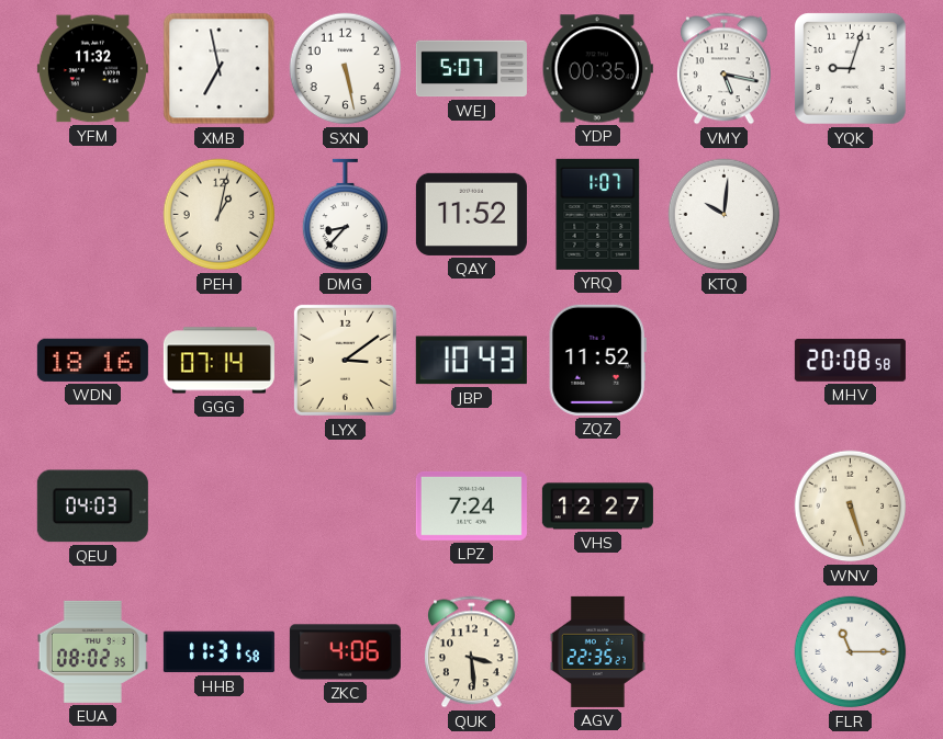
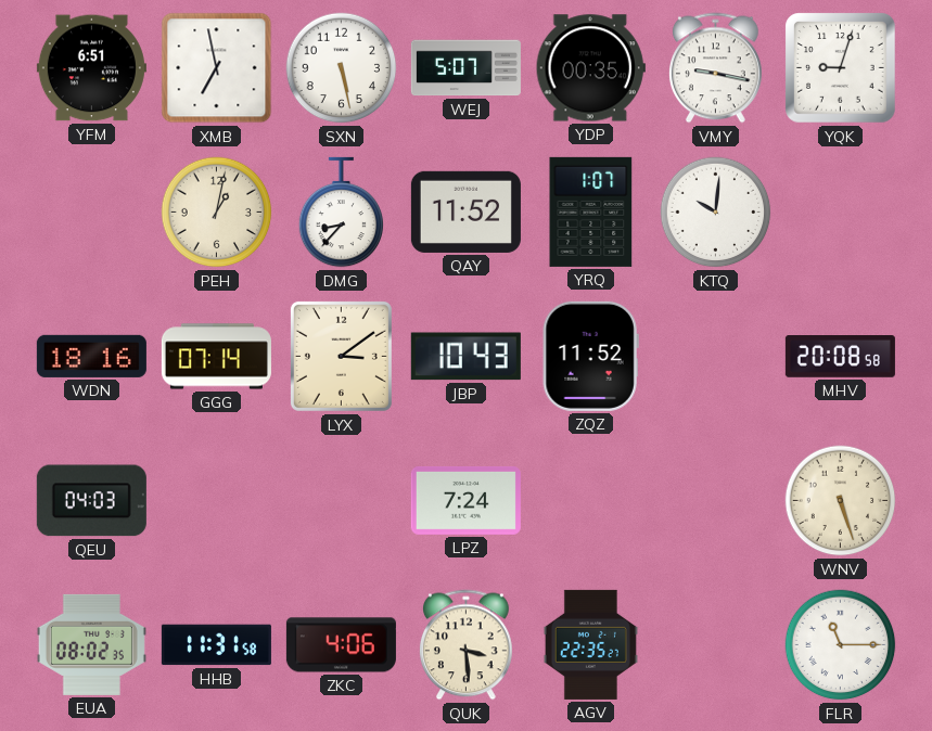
YFM: 11:32 -> 6:51 (91, 68)
VMY: 5:17 -> 9:17 (715, 68)
VHS: 12:27 -> none (597, 507)
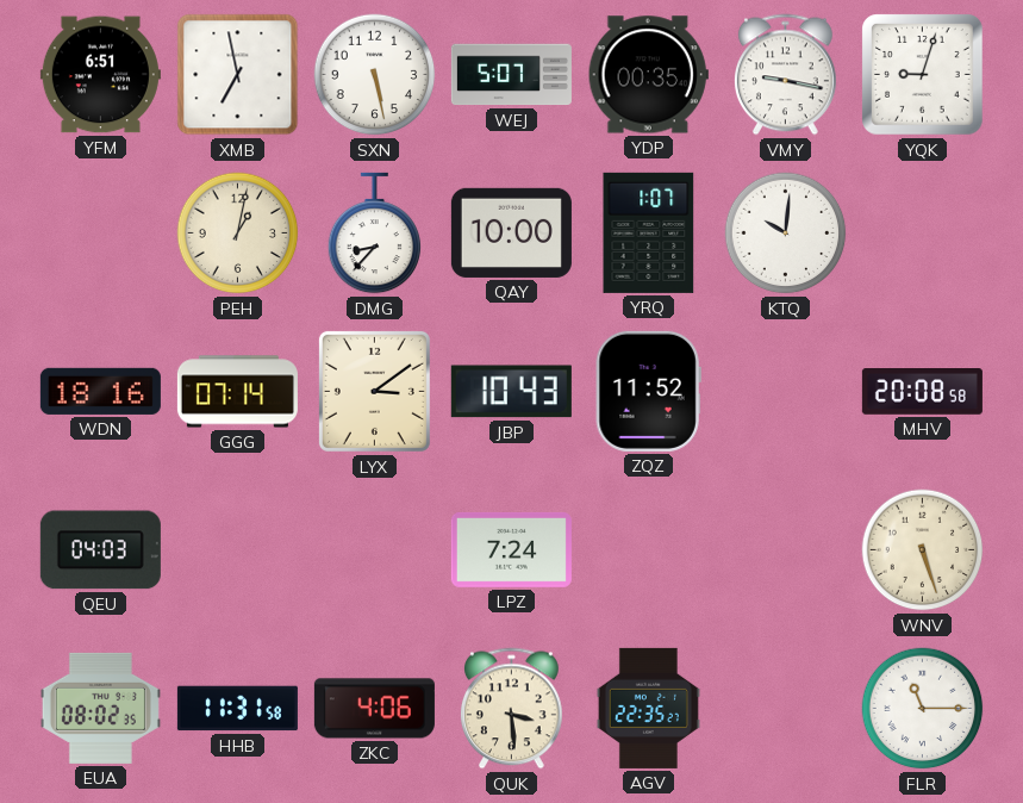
QAY: 11:52 -> 10:00 (511, 232)
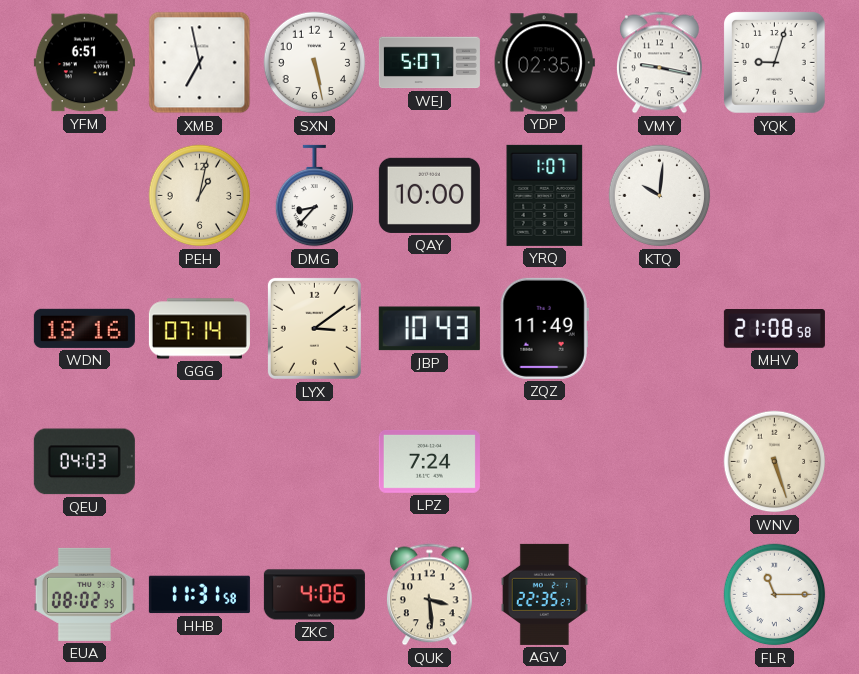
YDP: 00:35 -> 02:35 (544, 63)
ZQZ: 11:52 -> 11:49 (544, 328)
MHV: 20:08 -> 21:08 (774, 329)
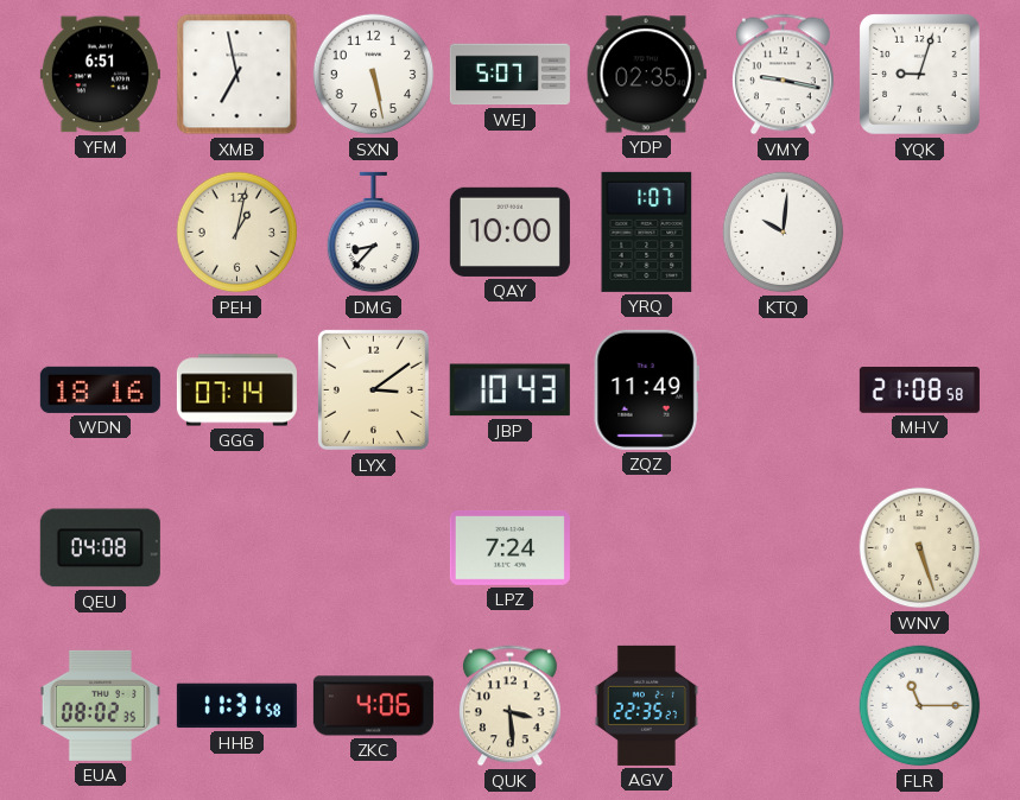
QEU: 04:03 -> 04:08 (100, 548)
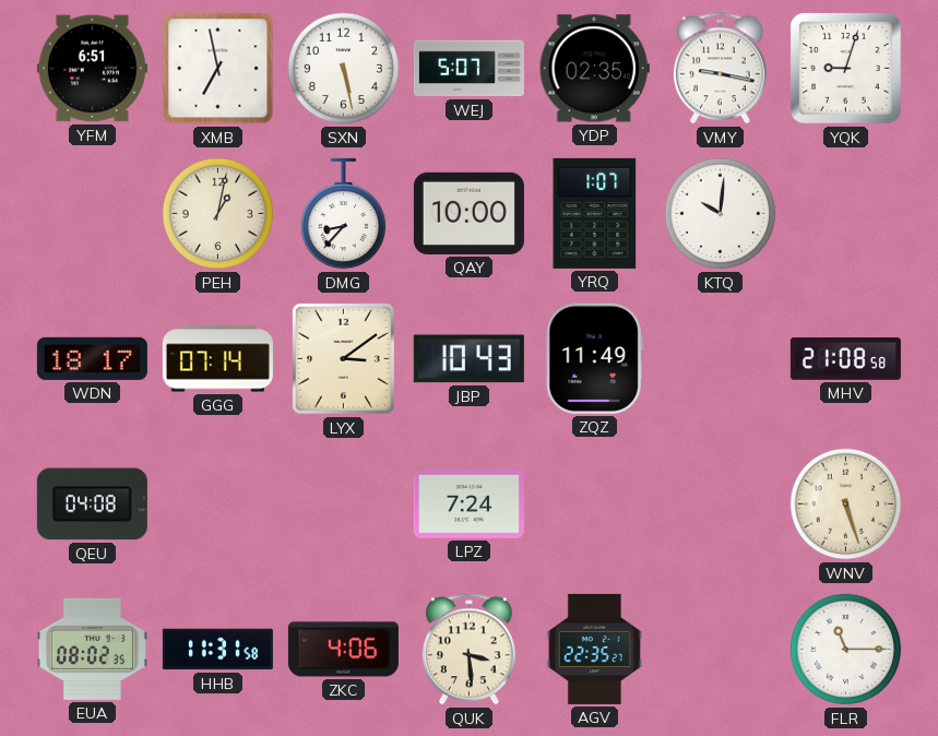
WDN: 18:16 -> 18:17 (92, 358)
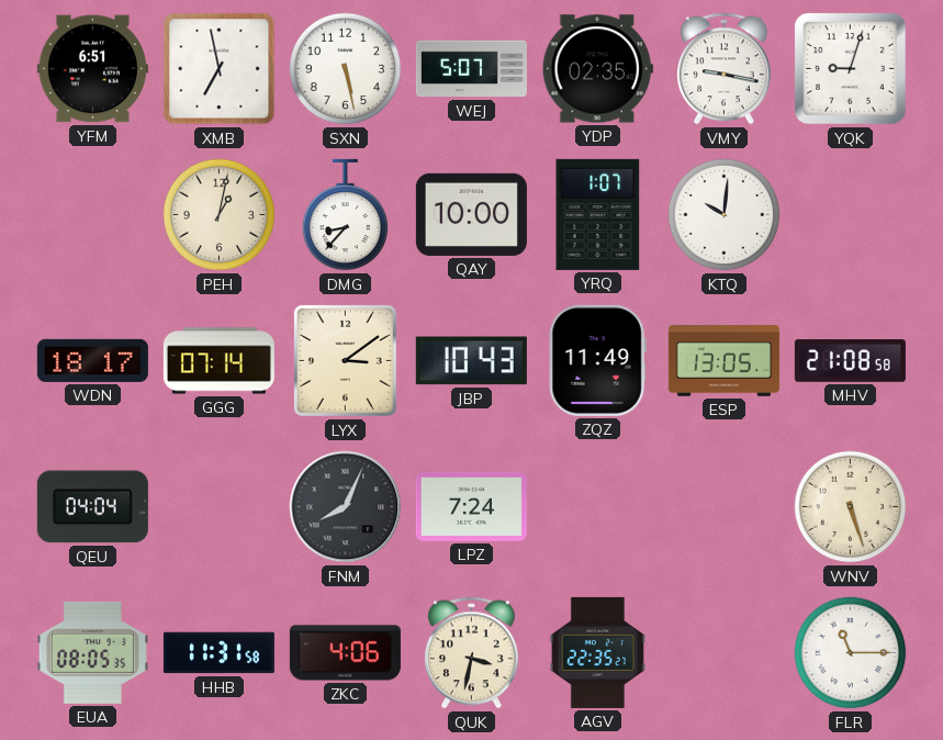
ESP: none -> 13:05 (723, 361)
QEU: 04:08 -> 04:04 (92, 507)
FNM: none -> 8:04 (346, 507)
EUA: 08:02 -> 08:05 (92, 652)
QUK: 3:29 -> 3:32 (471, 653)
